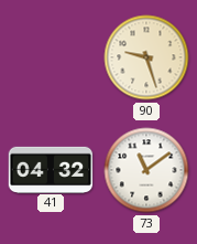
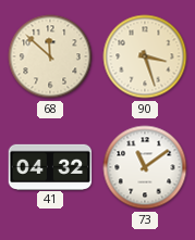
68: none -> 11:52 (50, 56)
90: 9:27 -> 3:27 (145, 56)
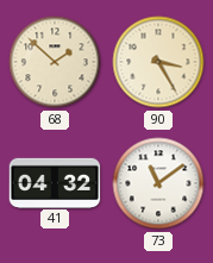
68: 11:52 -> 1:52 (55, 62)
90: 3:27 -> 3:25 (158, 62)
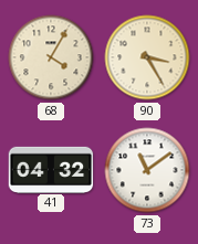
68: 1:52 -> 4:05 (51, 57)
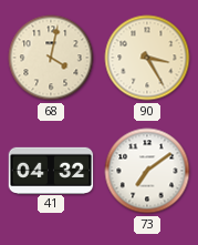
68: 4:05 -> 4:02 (51, 58)
73: 11:09 -> 7:09 (147, 171)
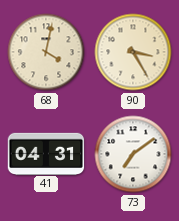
41: 04:32 -> 04:31 (46, 153)
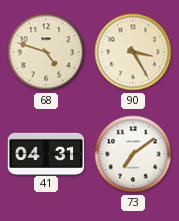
68: 4:02 -> 4:48 (46, 52)
